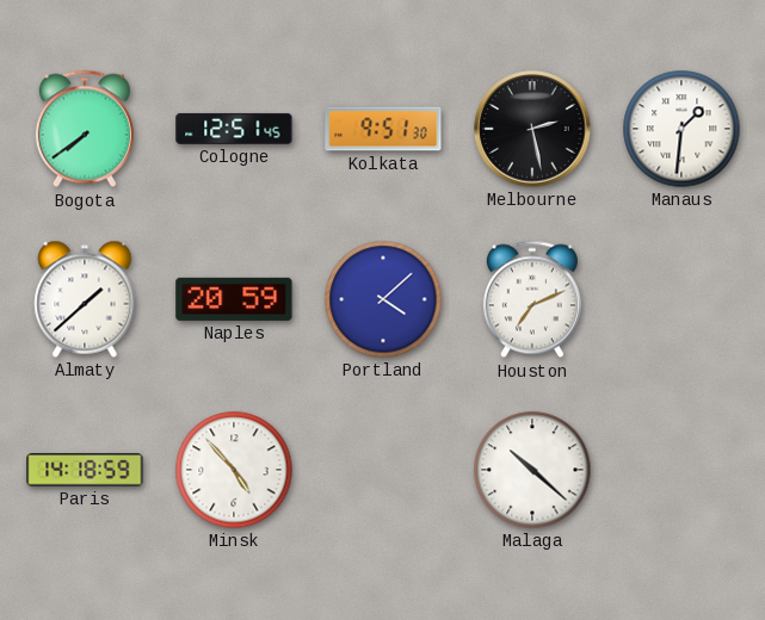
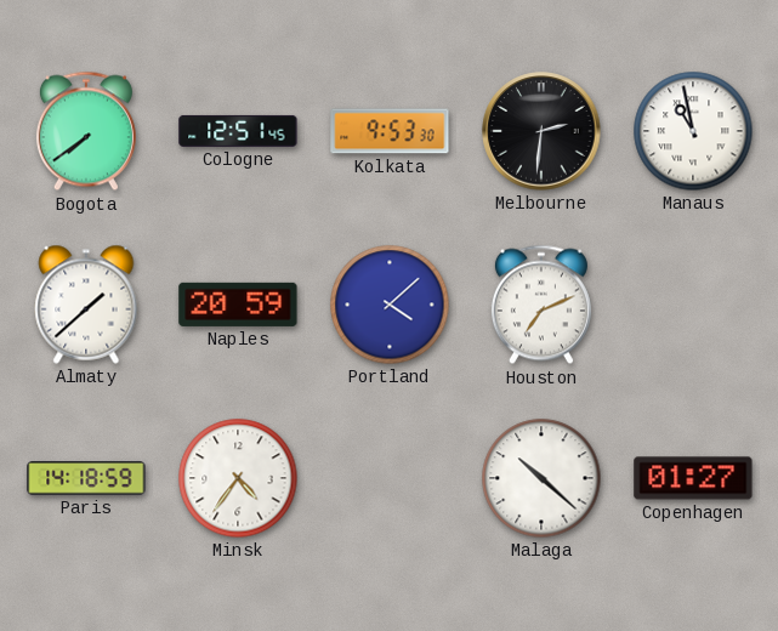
Kolkata: 9:51 -> 9:53 (390, 131)
Melbourne: 2:28 -> 2:31 (541, 131)
Manaus: 1:31 -> 10:58 (693, 131)
Minsk: 4:53 -> 4:36 (238, 478)
Copenhagen: none -> 01:27 (693, 478)
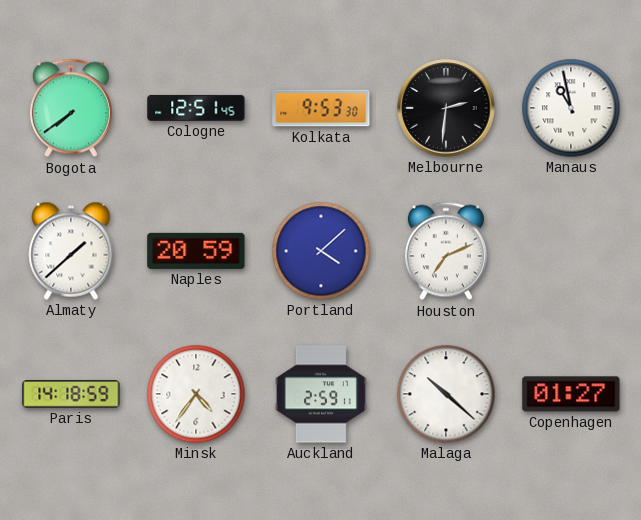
Auckland: none -> 2:59 (321, 394)
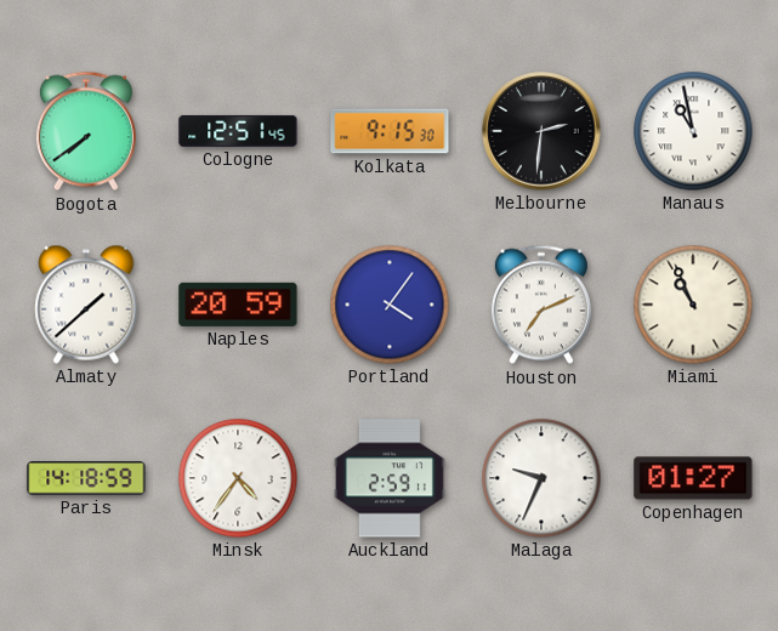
Kolkata: 9:53 -> 9:15 (390, 131)
Portland: 4:08 -> 4:06 (390, 305)
Miami: none -> 10:56 (693, 305)
Malaga: 10:22 -> 9:34 (541, 478)
